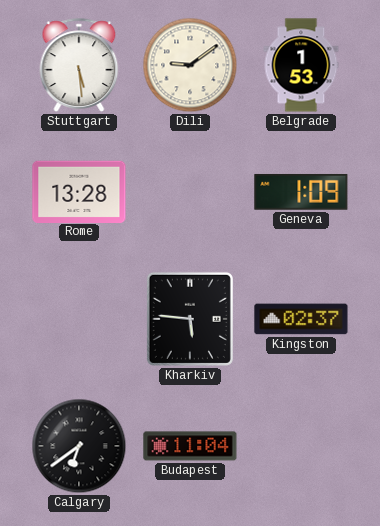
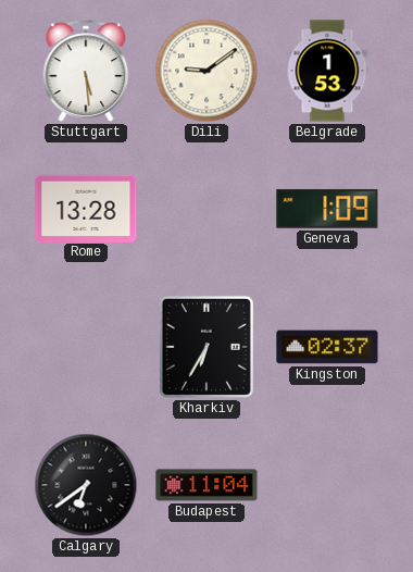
Kharkiv: 5:46 -> 6:35 (206, 347)
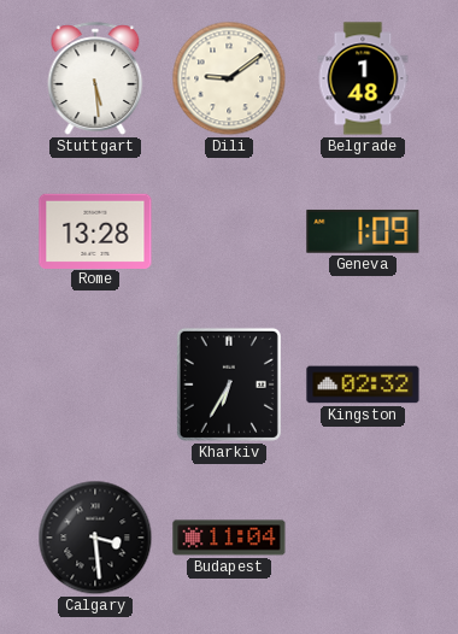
Belgrade: 1:53 -> 1:48 (363, 78)
Kingston: 02:37 -> 02:32 (363, 384)
Calgary: 6:39 -> 3:29 (95, 538)
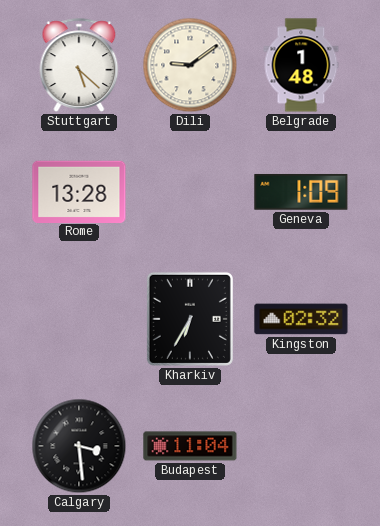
Stuttgart: 5:29 -> 5:22 (79, 65)
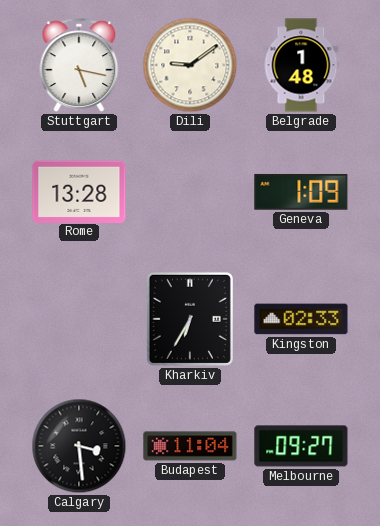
Stuttgart: 5:22 -> 5:17 (79, 65)
Kingston: 02:32 -> 02:33 (301, 319)
Melbourne: none -> 09:27 (301, 446)
